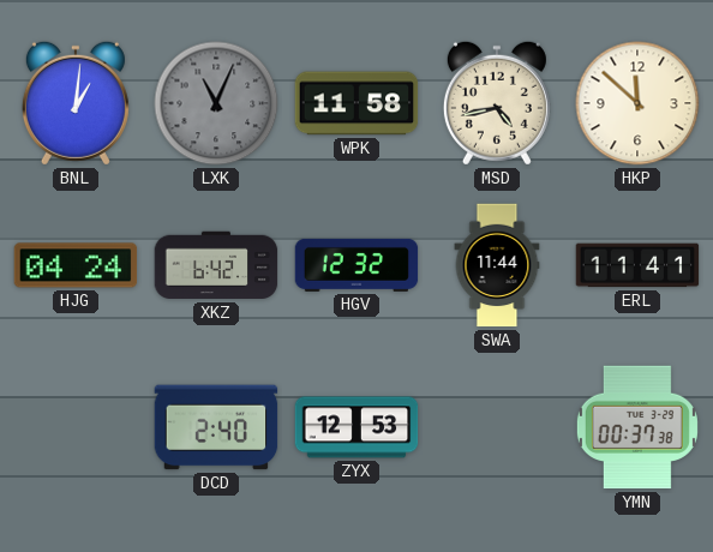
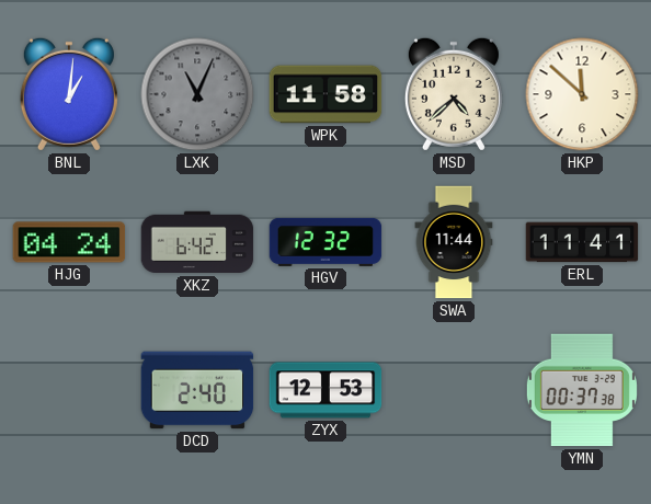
MSD: 4:43 -> 4:38 (454, 94)
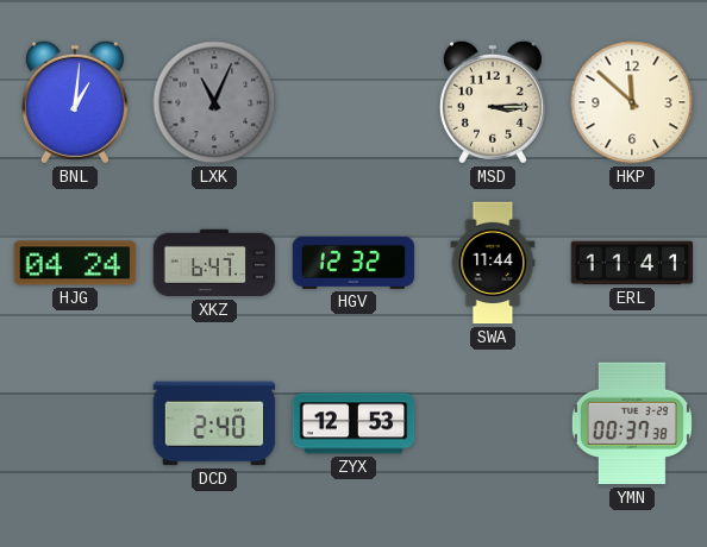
WPK: 11:58 -> none (325, 94)
MSD: 4:38 -> 3:15 (493, 102)
XKZ: 6:42 -> 6:47 (214, 263)
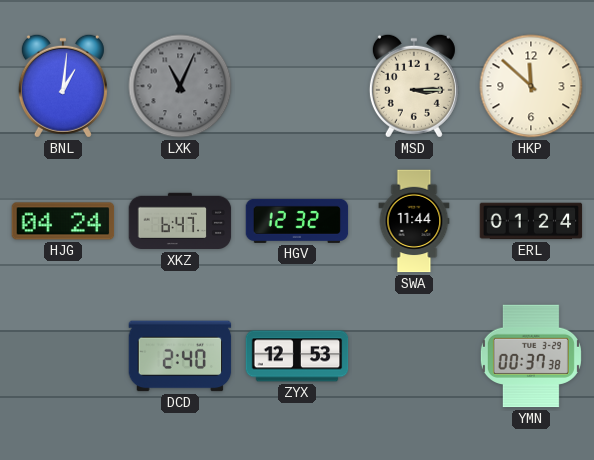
ERL: 11:41 -> 01:24 (531, 221)
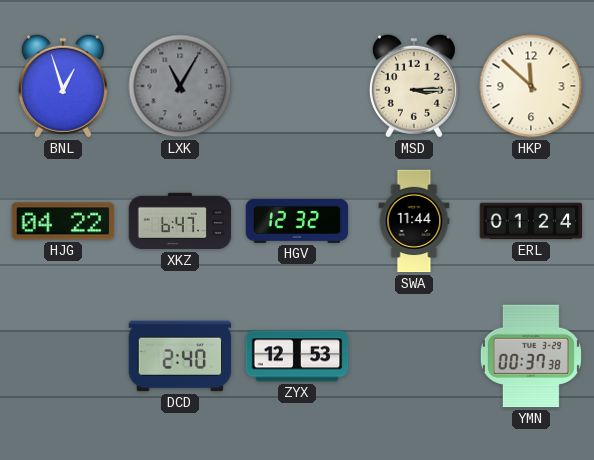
BNL: 1:01 -> 12:57 (63, 86)
LXK: 11:04 -> 11:05 (180, 86)
HJG: 04:24 -> 04:22 (63, 221)
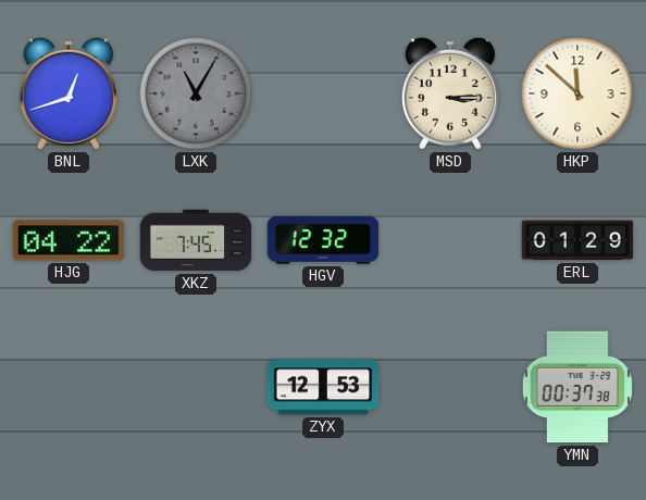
BNL: 12:57 -> 12:42 (69, 93)
XKZ: 6:47 -> 7:45 (196, 240)
SWA: 11:44 -> none (414, 221)
ERL: 01:24 -> 01:29 (577, 240)
DCD: 2:40 -> none (180, 356)
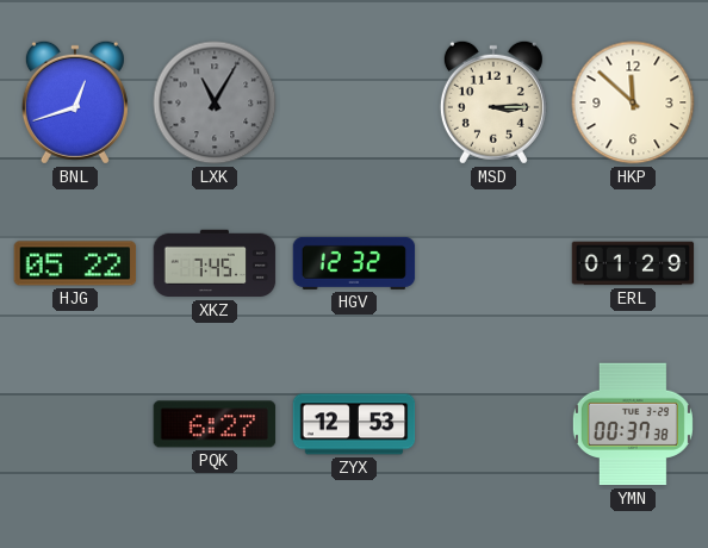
HJG: 04:22 -> 05:22 (75, 263)
PQK: none -> 6:27 (215, 424)
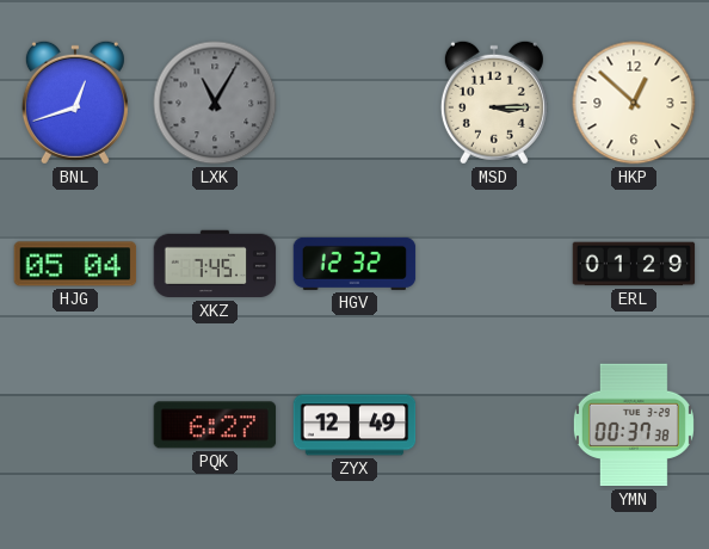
HKP: 11:52 -> 12:52 (634, 103)
HJG: 05:22 -> 05:04 (75, 264)
ZYX: 12:53 -> 12:49 (354, 425)
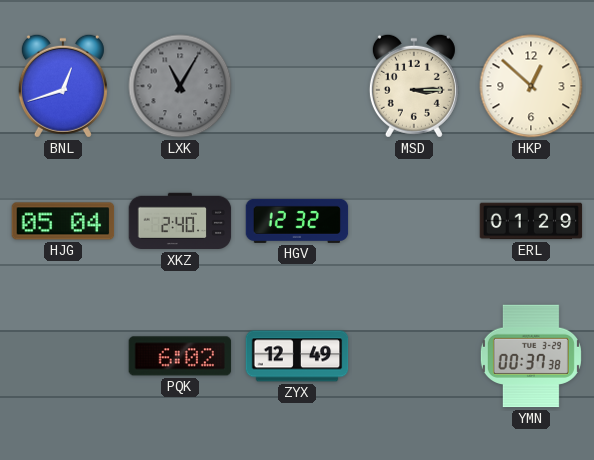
XKZ: 7:45 -> 2:40 (180, 221)
PQK: 6:27 -> 6:02 (180, 356)
